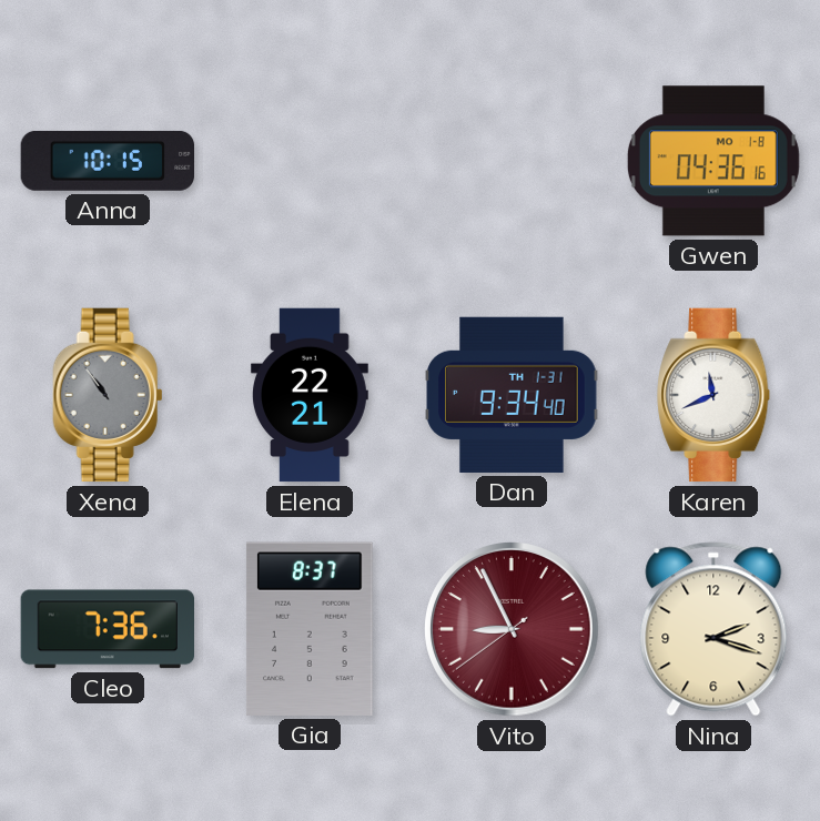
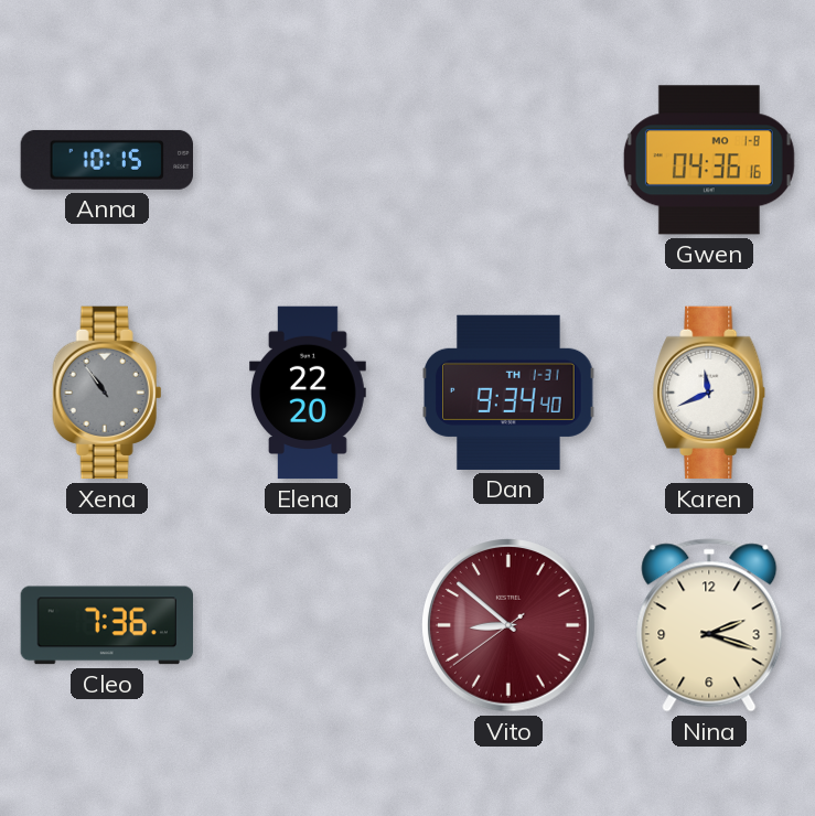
Elena: 22:21 -> 22:20 (308, 393)
Gia: 8:37 -> none (310, 629)
Vito: 8:55 -> 8:51 (508, 625)
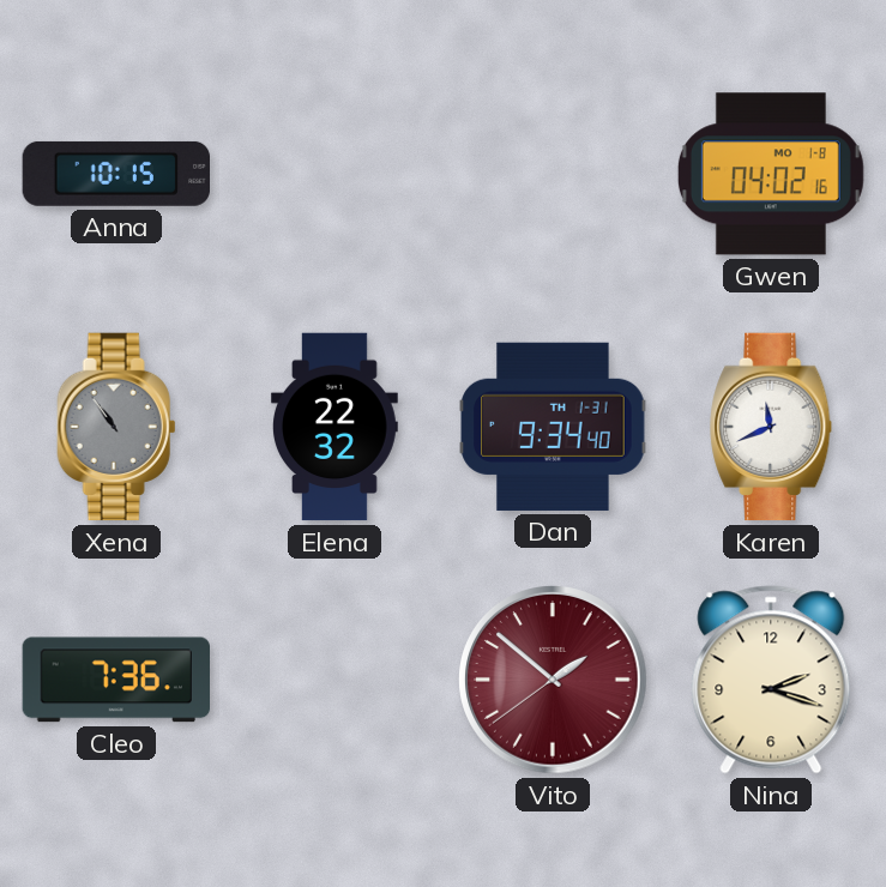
Gwen: 04:36 -> 04:02 (771, 174)
Elena: 22:20 -> 22:32 (334, 427)
Vito: 8:51 -> 1:51 (553, 680)
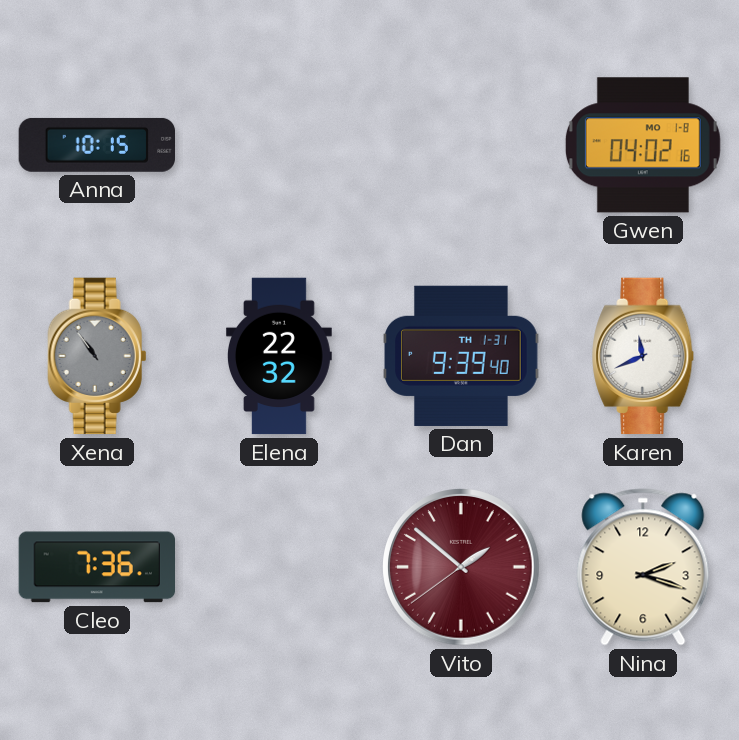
Dan: 9:34 -> 9:39 (461, 356)
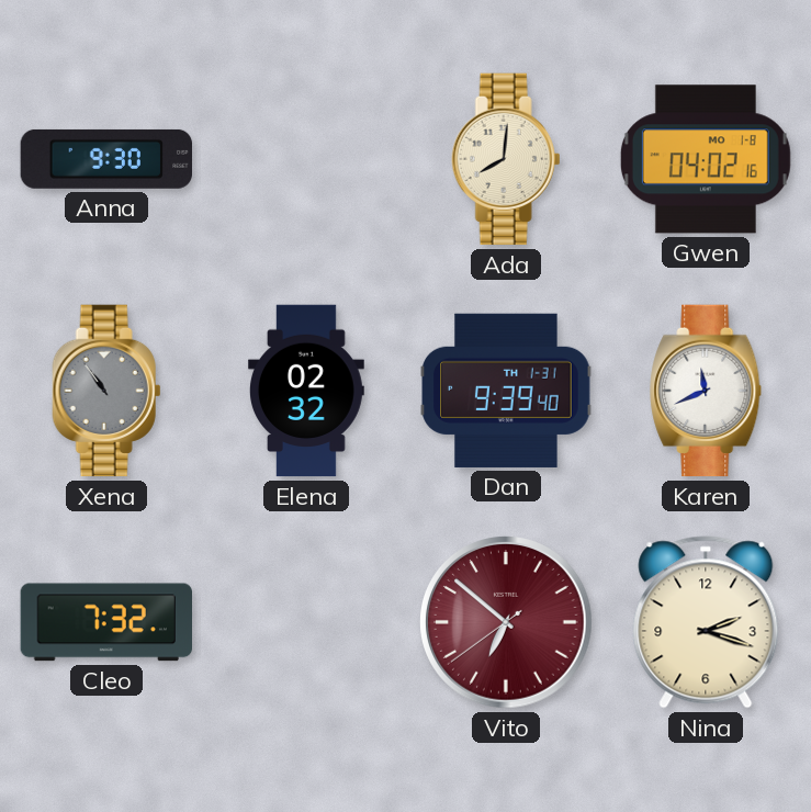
Anna: 10:15 -> 9:30 (105, 159)
Ada: none -> 8:01 (506, 159)
Elena: 22:32 -> 02:32 (306, 391)
Cleo: 7:36 -> 7:32 (105, 622)
Vito: 1:51 -> 6:51 (506, 622)
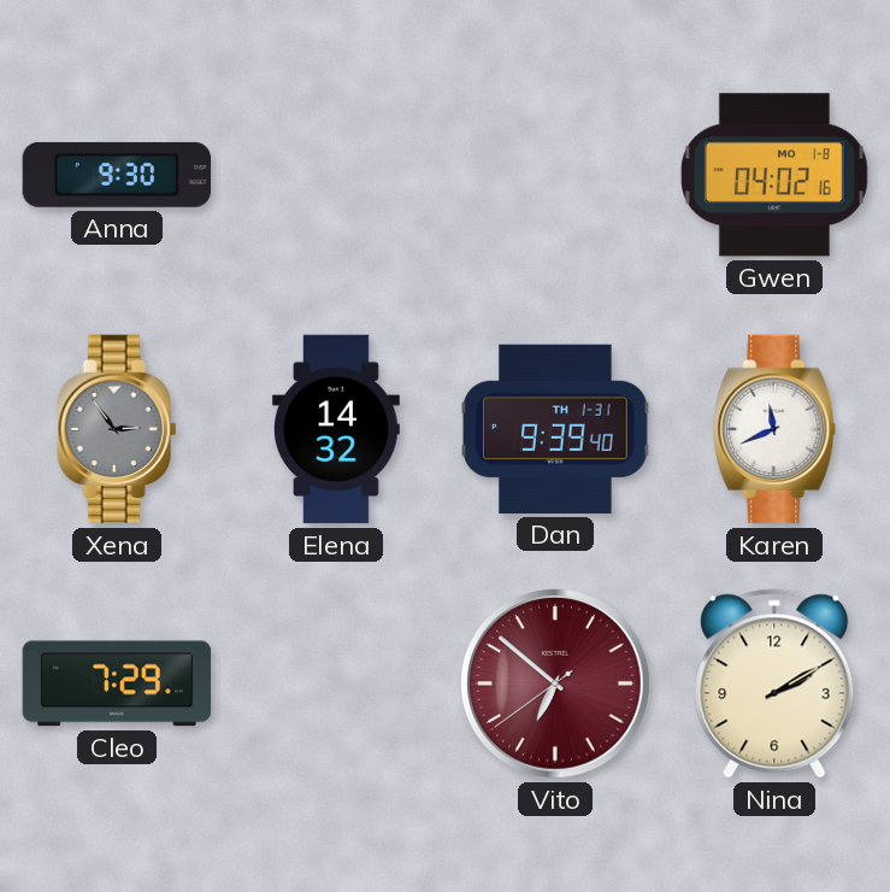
Ada: 8:01 -> none (506, 159)
Xena: 10:54 -> 2:54 (117, 429)
Elena: 02:32 -> 14:32 (336, 429)
Cleo: 7:32 -> 7:29 (116, 683)
Nina: 2:18 -> 2:10 (774, 683)
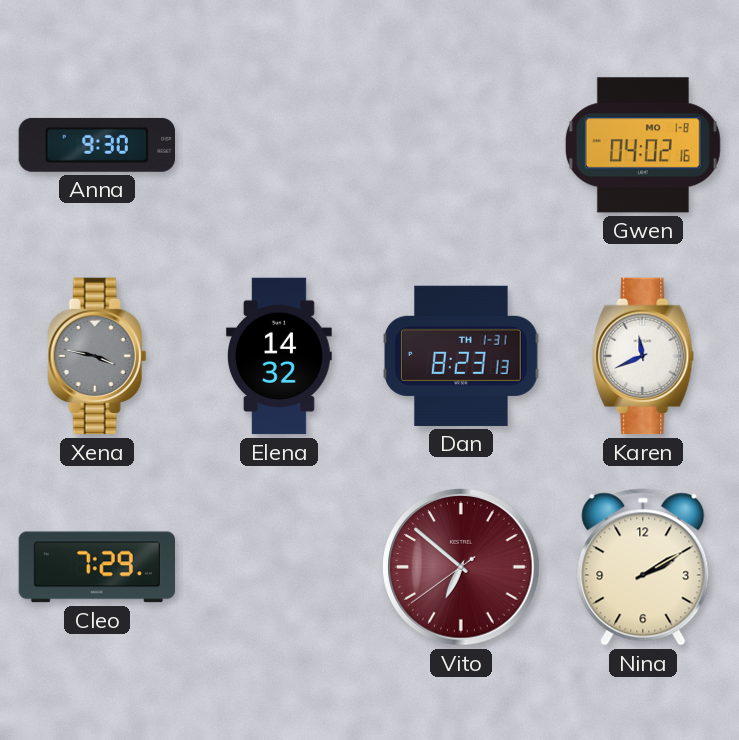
Xena: 2:54 -> 3:47 (97, 356)
Dan: 9:39 -> 8:23 (461, 356)
